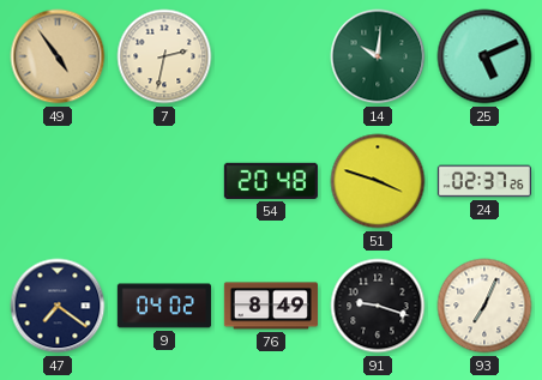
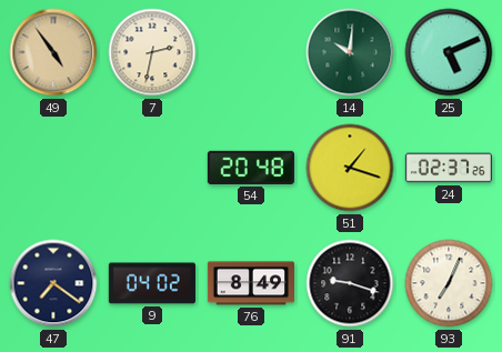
51: 3:48 -> 1:18 (350, 168)
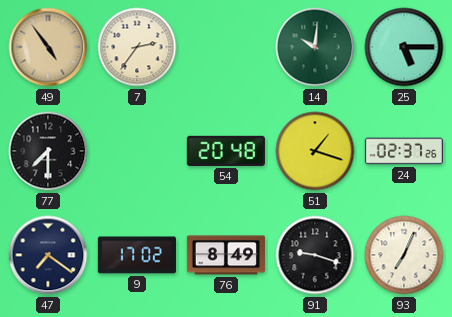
7: 2:32 -> 2:36 (137, 47)
25: 5:11 -> 5:15 (404, 47)
77: none -> 7:30 (48, 151)
9: 04:02 -> 17:02 (137, 255)
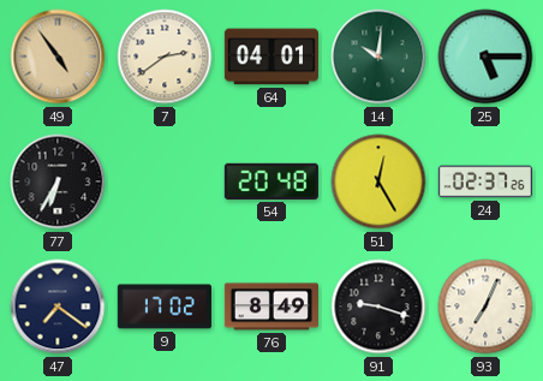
7: 2:36 -> 2:39 (165, 56)
64: none -> 04:01 (271, 56)
77: 7:30 -> 6:35 (58, 181)
51: 1:18 -> 12:25 (378, 181)
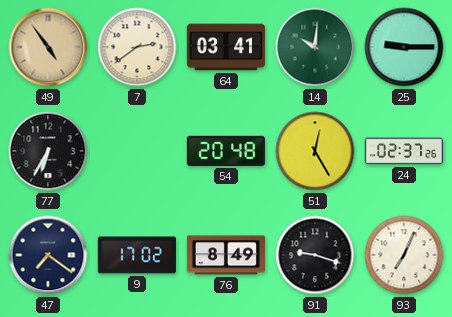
64: 04:01 -> 03:41 (226, 47)
25: 5:15 -> 9:15 (404, 47)
